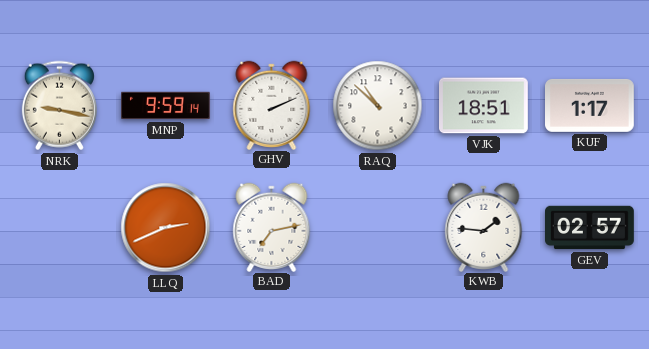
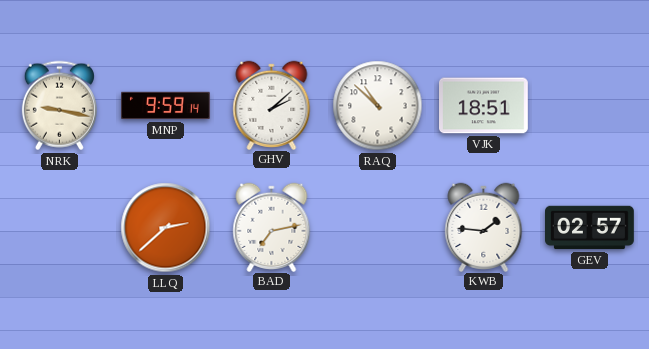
GHV: 2:11 -> 2:08 (272, 105)
KUF: 1:17 -> none (590, 106)
LLQ: 2:41 -> 2:38 (166, 228)
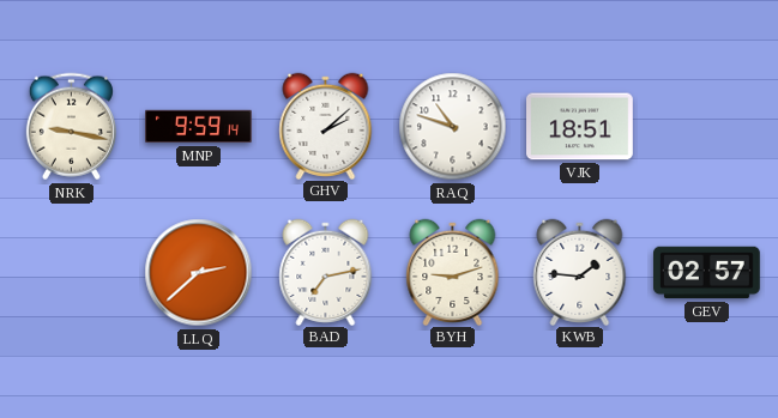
RAQ: 10:52 -> 10:48 (453, 127)
BYH: none -> 9:12 (453, 272)
